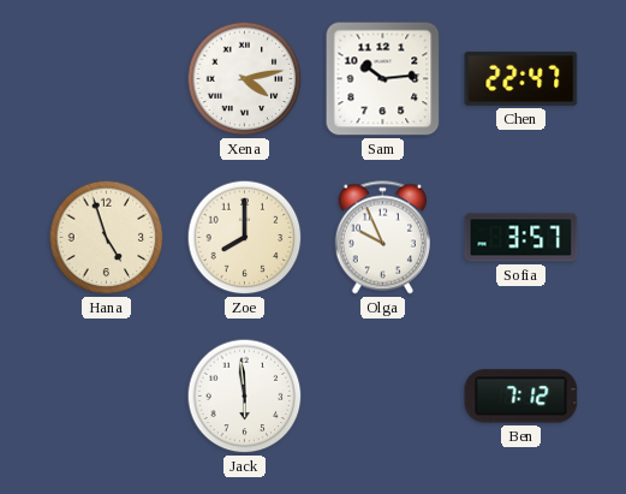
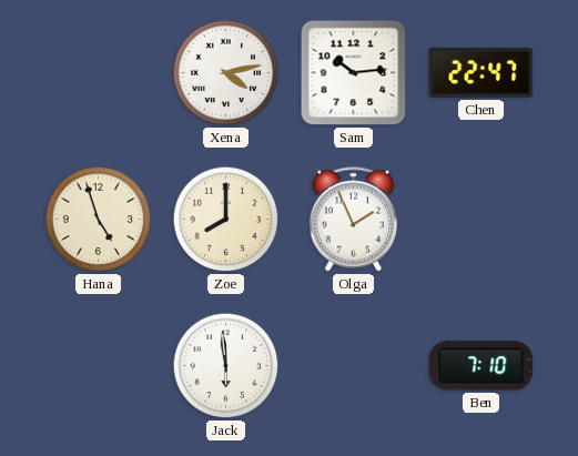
Olga: 9:56 -> 1:56 (353, 220)
Sofia: 3:57 -> none (521, 238)
Ben: 7:12 -> 7:10 (481, 366)
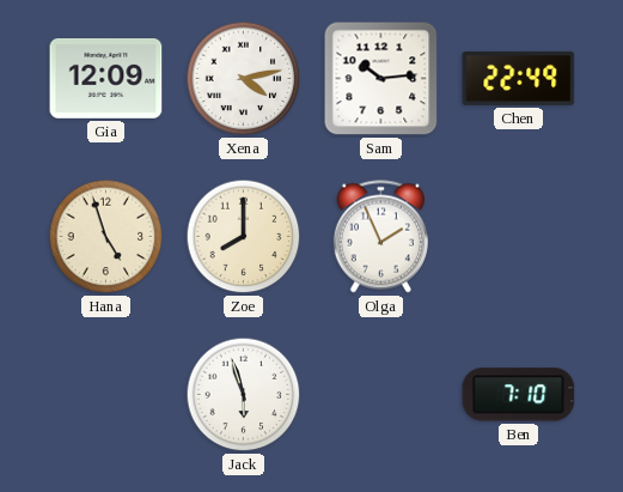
Gia: none -> 12:09 (106, 79)
Chen: 22:47 -> 22:49 (519, 78)
Jack: 5:59 -> 5:57 (244, 395)
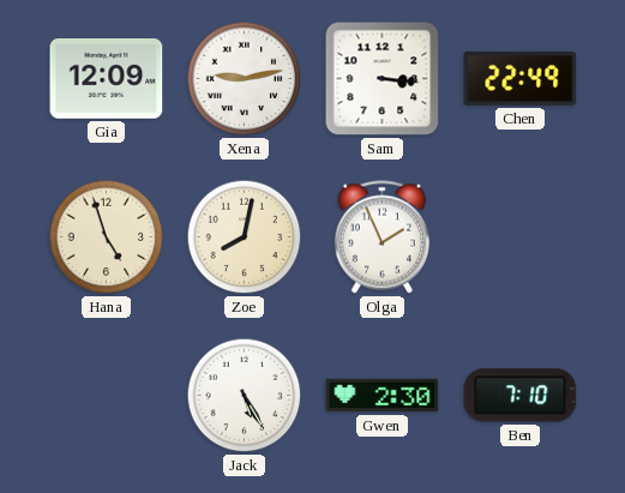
Xena: 4:13 -> 9:13 (245, 79)
Sam: 10:14 -> 3:16 (383, 79)
Zoe: 8:00 -> 8:02 (245, 238)
Jack: 5:57 -> 5:25 (245, 396)
Gwen: none -> 2:30 (383, 396)
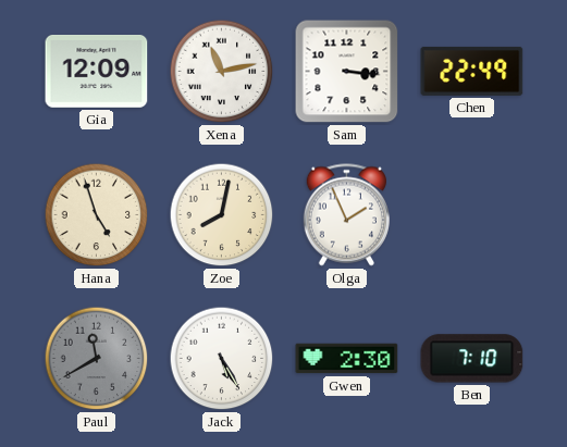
Xena: 9:13 -> 11:13 (222, 72)
Paul: none -> 11:40 (97, 359)
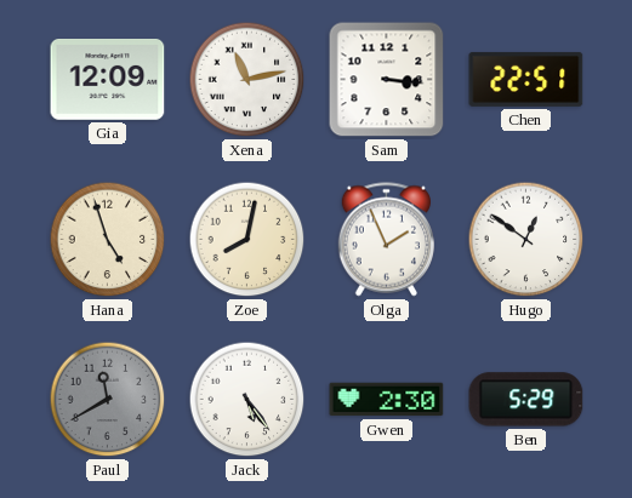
Chen: 22:49 -> 22:51 (526, 79)
Hugo: none -> 12:51 (526, 240)
Jack: 5:25 -> 5:24 (247, 400)
Ben: 7:10 -> 5:29 (526, 400)
